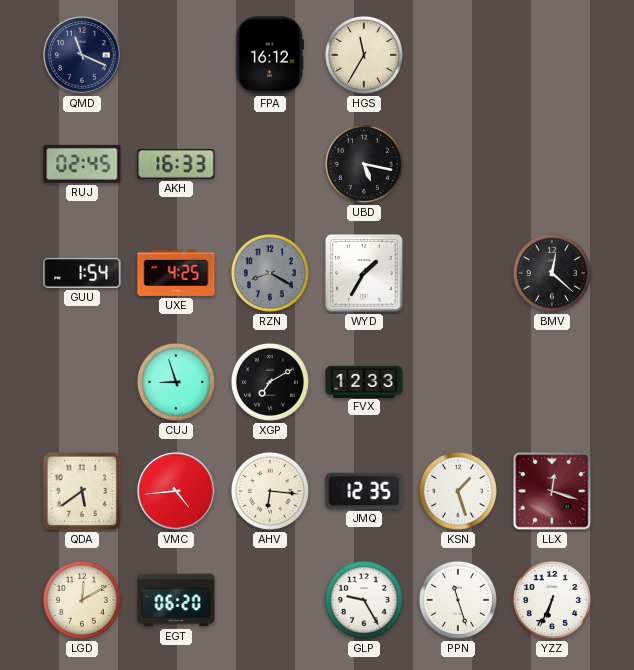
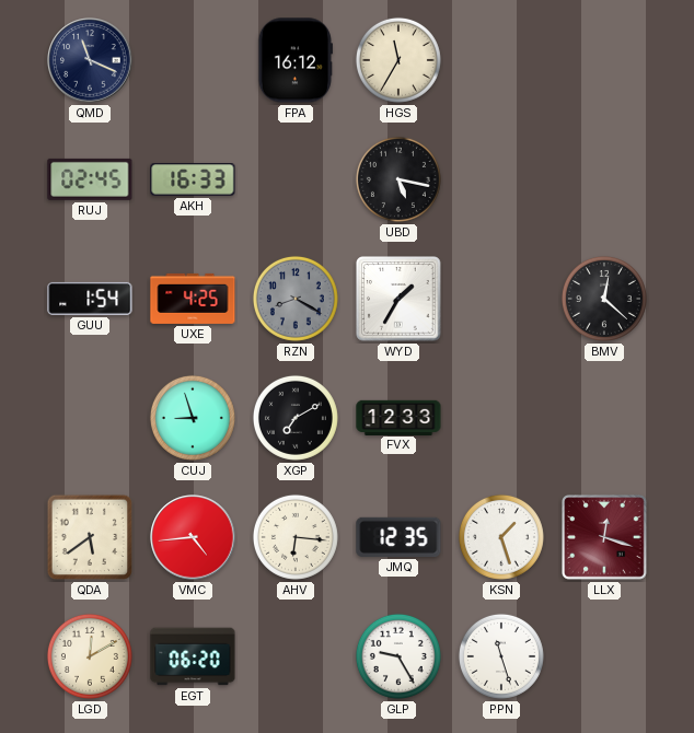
YZZ: 6:34 -> none (552, 600)
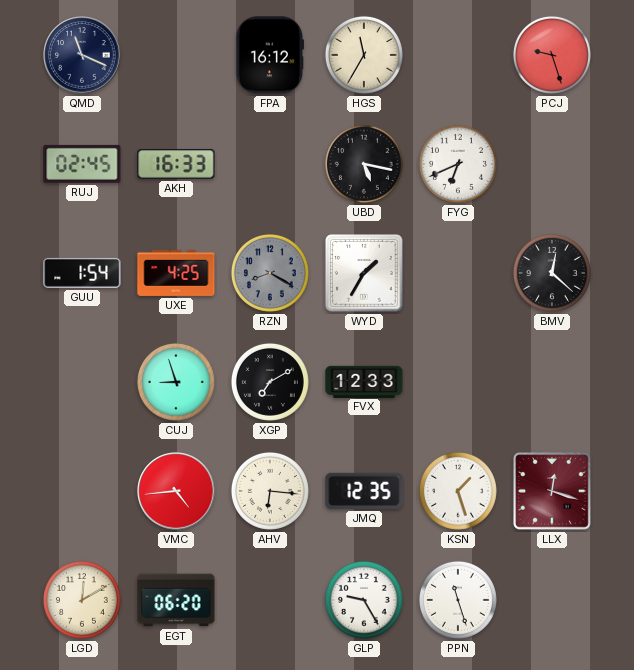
PCJ: none -> 9:27 (552, 55)
FYG: none -> 6:41 (458, 164)
QDA: 5:39 -> none (90, 537)
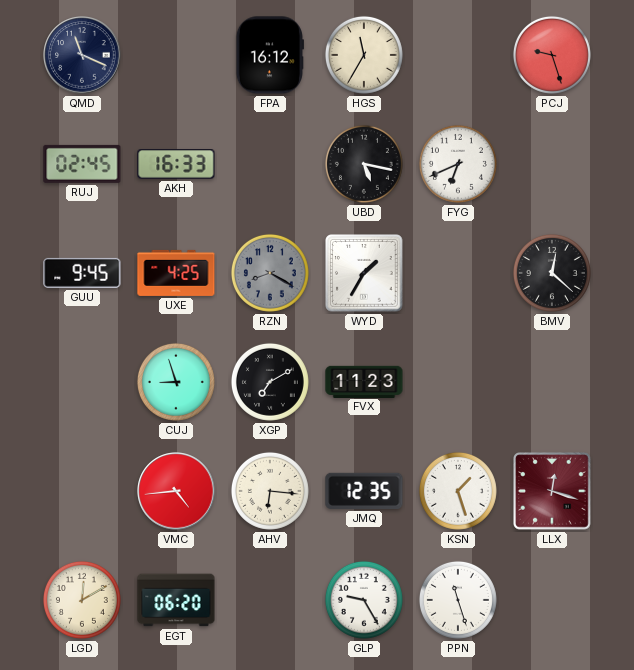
GUU: 1:54 -> 9:45 (82, 273)
FVX: 12:33 -> 11:23 (364, 381)
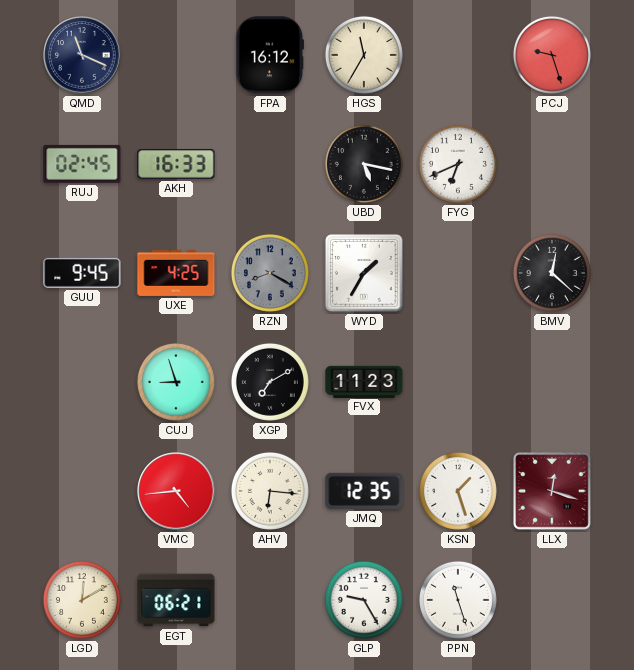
EGT: 06:20 -> 06:21 (176, 600)
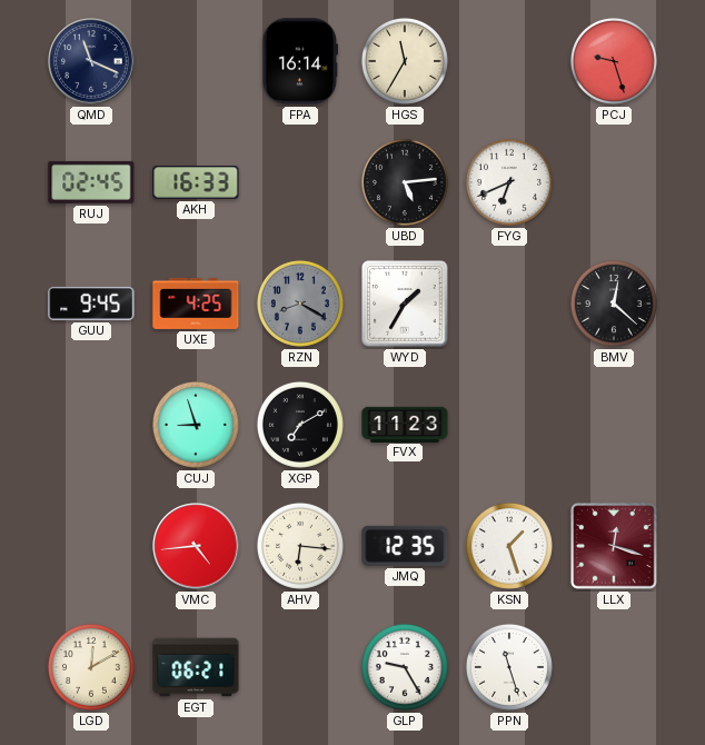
FPA: 16:12 -> 16:14 (299, 61)
UBD: 5:17 -> 5:14 (405, 182)
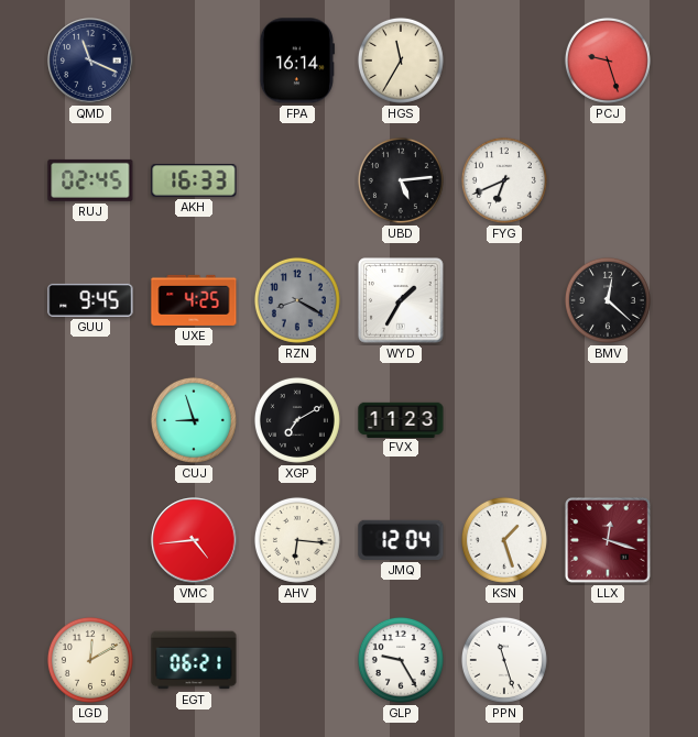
JMQ: 12:35 -> 12:04 (401, 540)
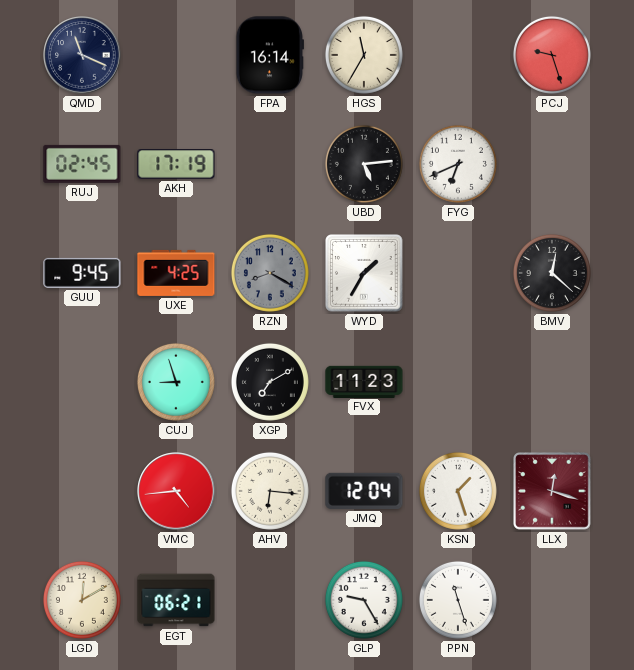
AKH: 16:33 -> 17:19 (176, 164)
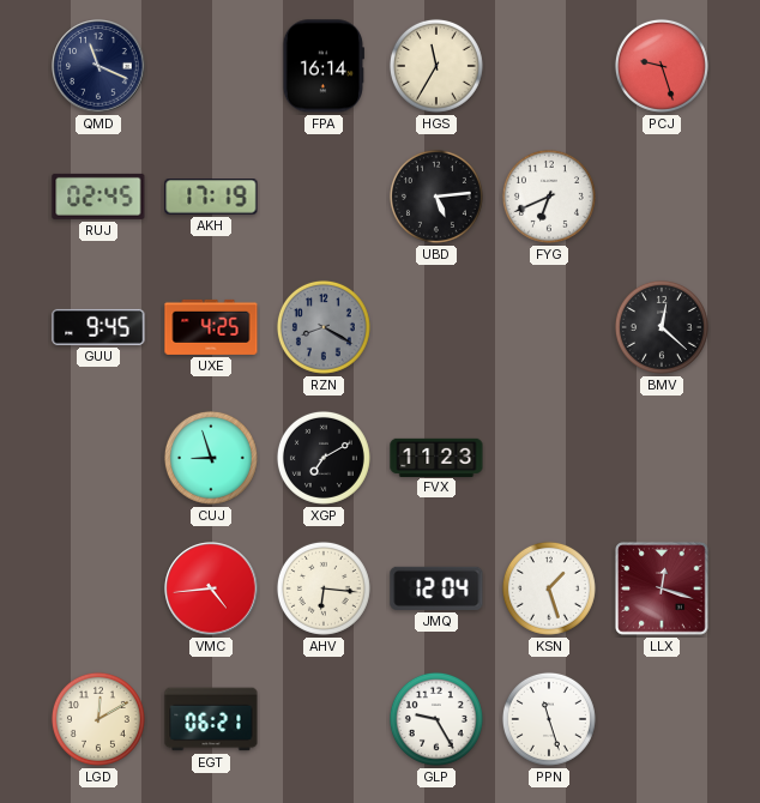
WYD: 1:35 -> none (364, 273)
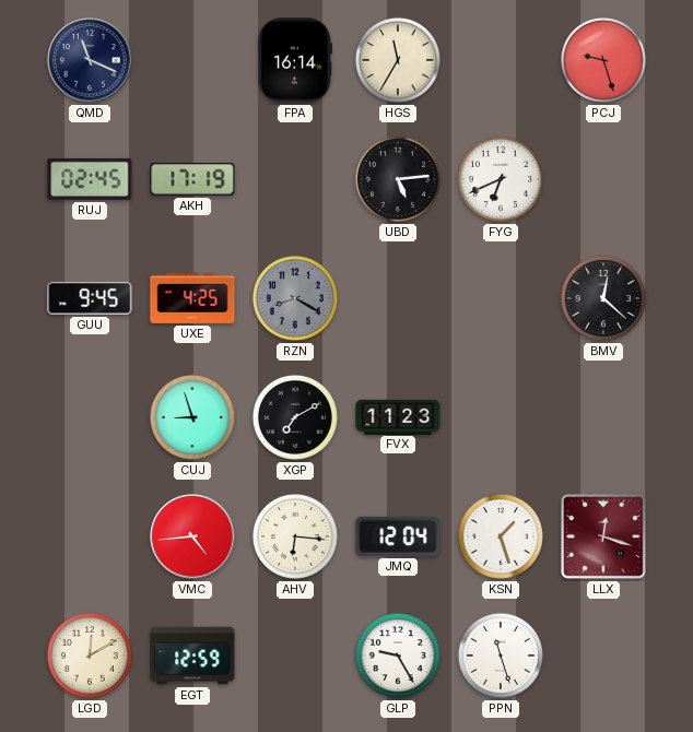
EGT: 06:21 -> 12:59 (192, 656)
